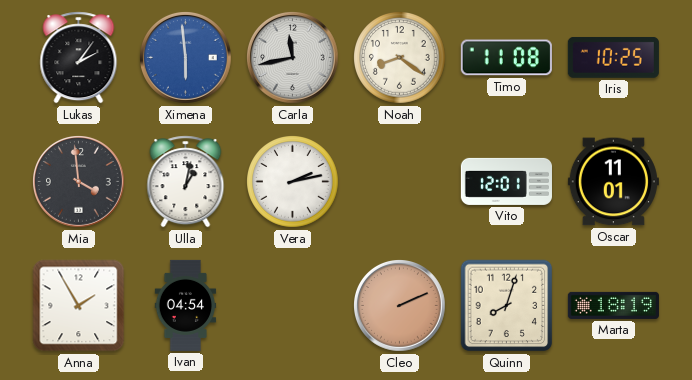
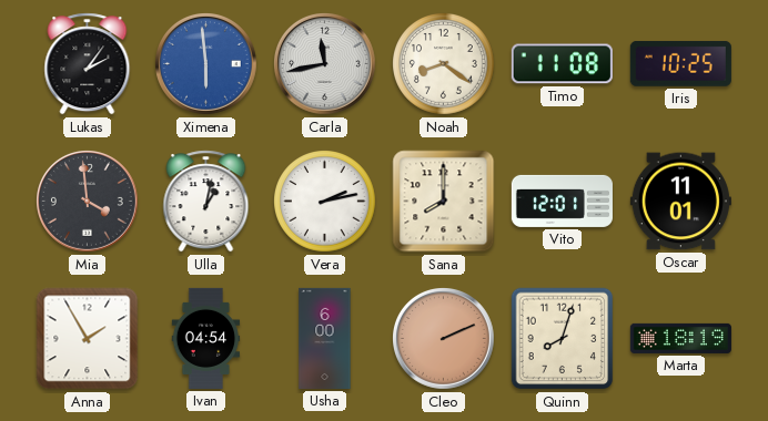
Sana: none -> 8:00 (444, 202)
Usha: none -> 6:00 (325, 338)
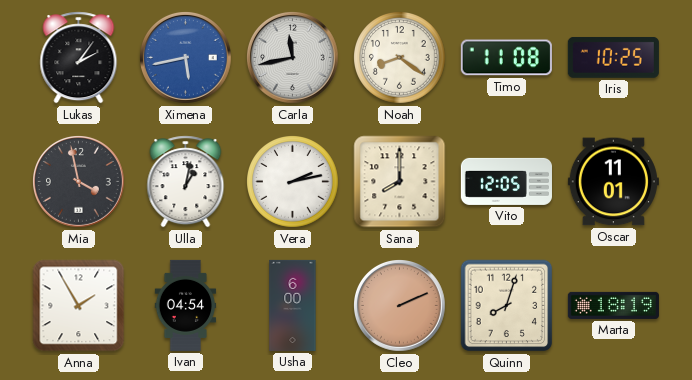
Ximena: 5:59 -> 5:43 (186, 58)
Mia: 3:59 -> 3:58 (79, 182)
Vito: 12:01 -> 12:05 (506, 181)
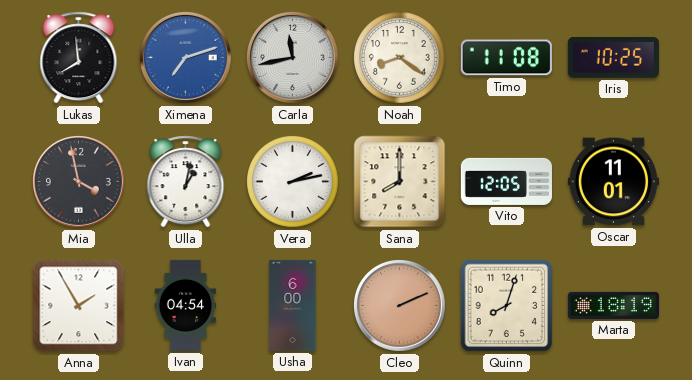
Lukas: 2:06 -> 7:59 (79, 58)
Ximena: 5:43 -> 7:12 (186, 58)
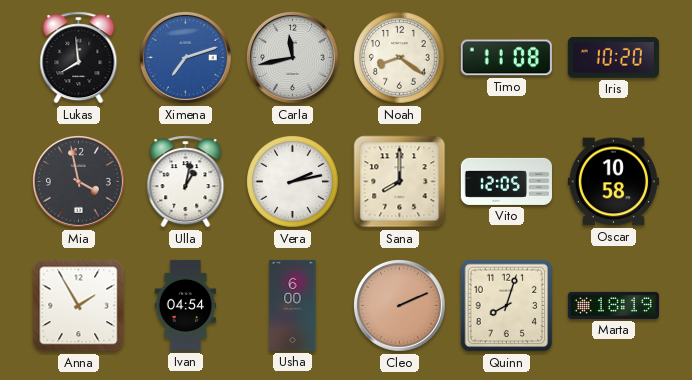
Iris: 10:25 -> 10:20 (613, 57)
Oscar: 11:01 -> 10:58 (613, 182)
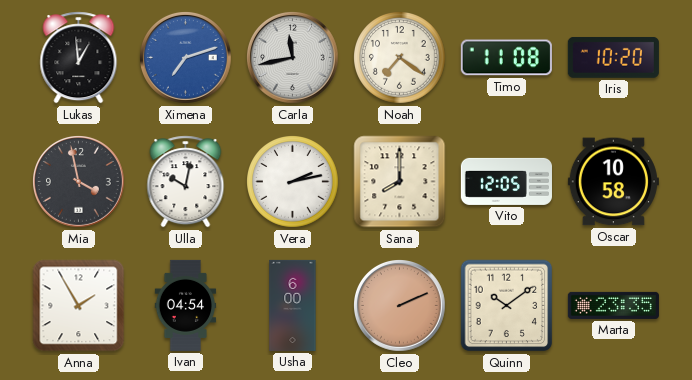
Lukas: 7:59 -> 12:59 (79, 58)
Noah: 8:21 -> 7:21 (400, 58)
Ulla: 1:02 -> 10:02 (186, 182)
Quinn: 8:03 -> 10:09 (507, 306)
Marta: 18:19 -> 23:35 (613, 305)
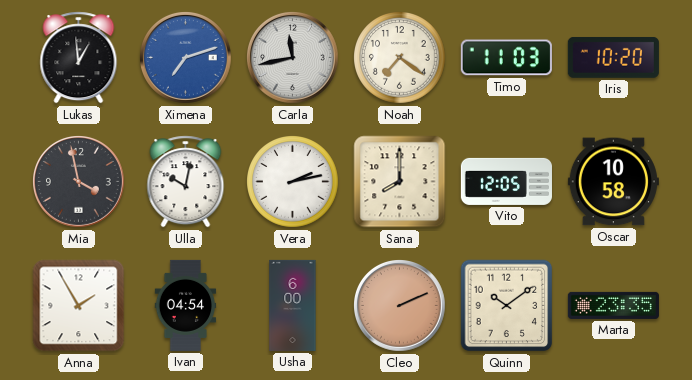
Timo: 11:08 -> 11:03 (506, 58)
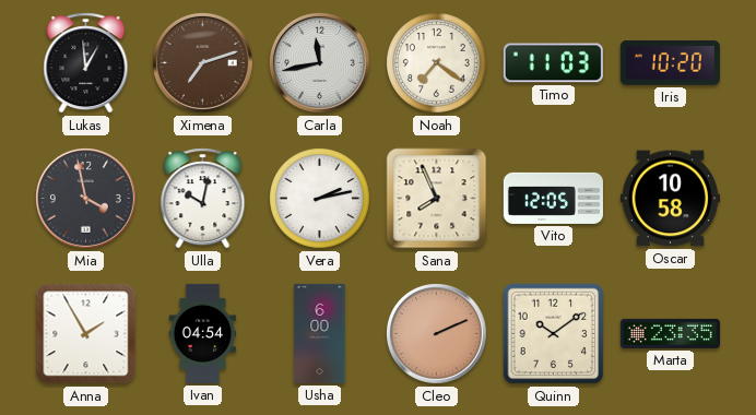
Ximena dial: blue -> brown (203, 63)
Sana: 8:00 -> 7:56 (437, 199)
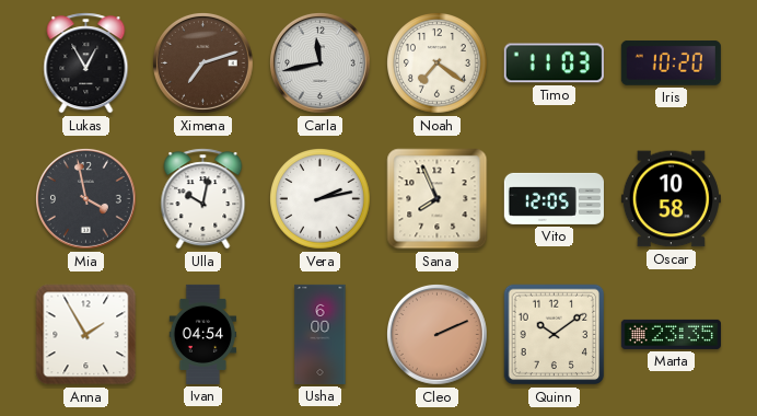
Lukas: 12:59 -> 12:55 (86, 63)
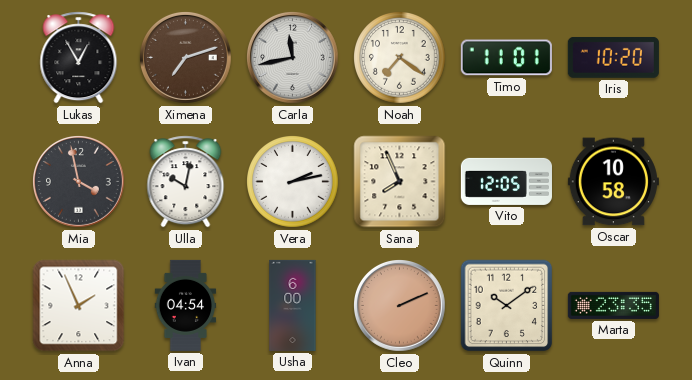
Timo: 11:03 -> 11:01 (506, 58)
Anna: 1:55 -> 1:56 (79, 306)
